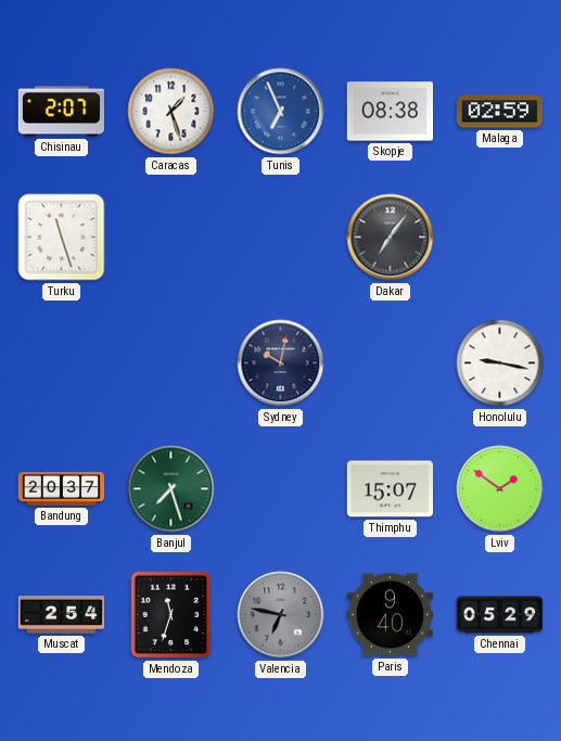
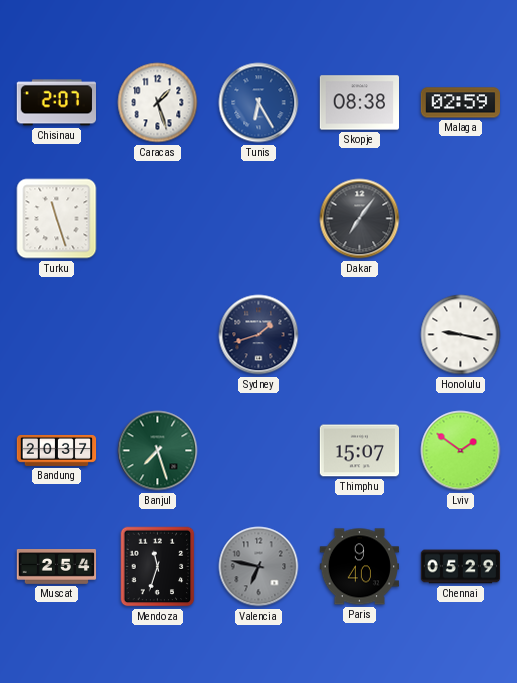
Tunis: 6:56 -> 6:25 (259, 103)
Sydney: 10:02 -> 1:42 (259, 335)
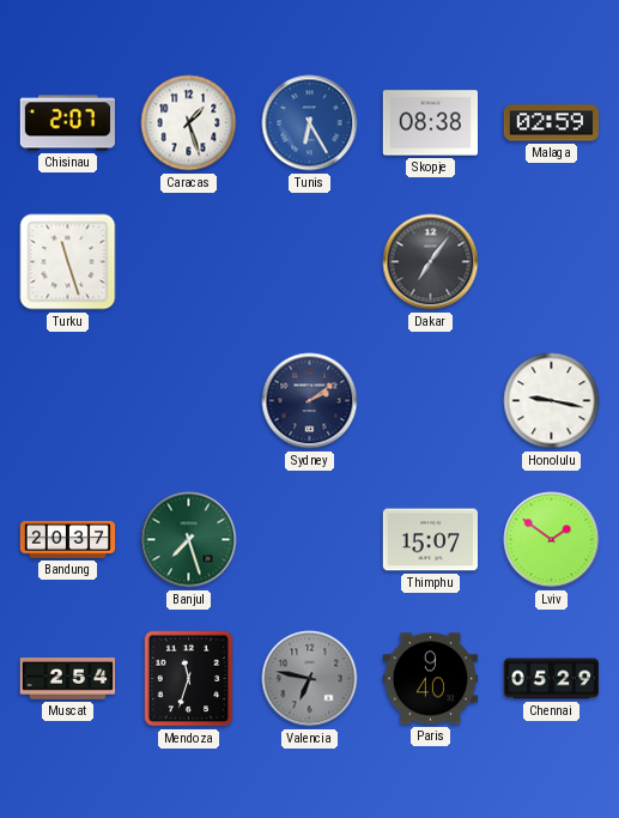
Sydney: 1:42 -> 2:09 (310, 401)
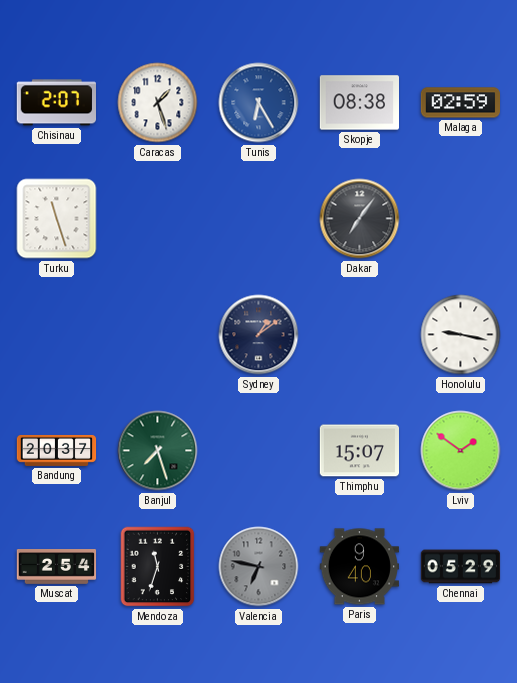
Sydney: 2:09 -> 1:09 (259, 335)
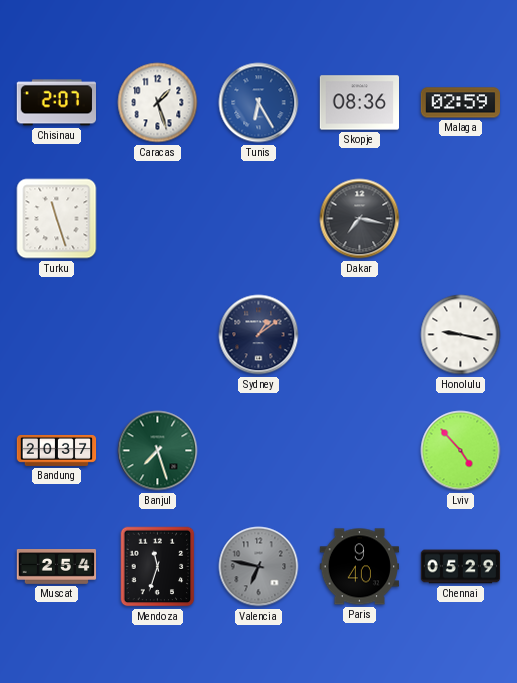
Skopje: 08:38 -> 08:36 (359, 103)
Dakar: 7:06 -> 7:17 (360, 219)
Thimphu: 15:07 -> none (359, 451)
Lviv: 1:51 -> 4:53 (461, 451)
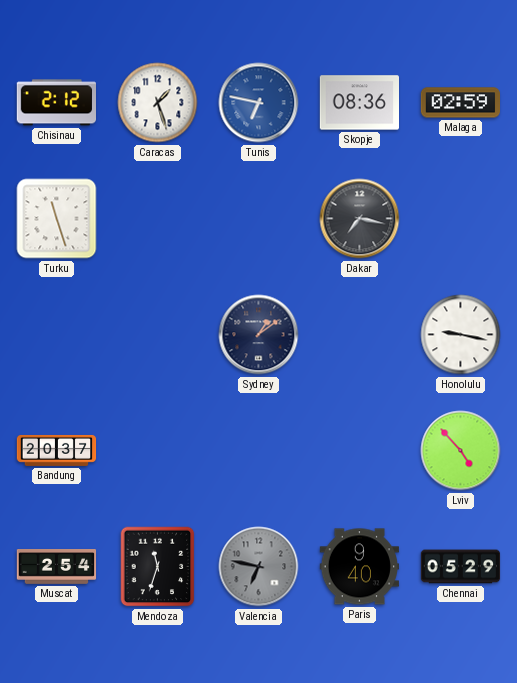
Chisinau: 2:07 -> 2:12 (56, 103)
Tunis: 6:25 -> 6:47 (259, 103)
Banjul: 7:27 -> none (158, 451)
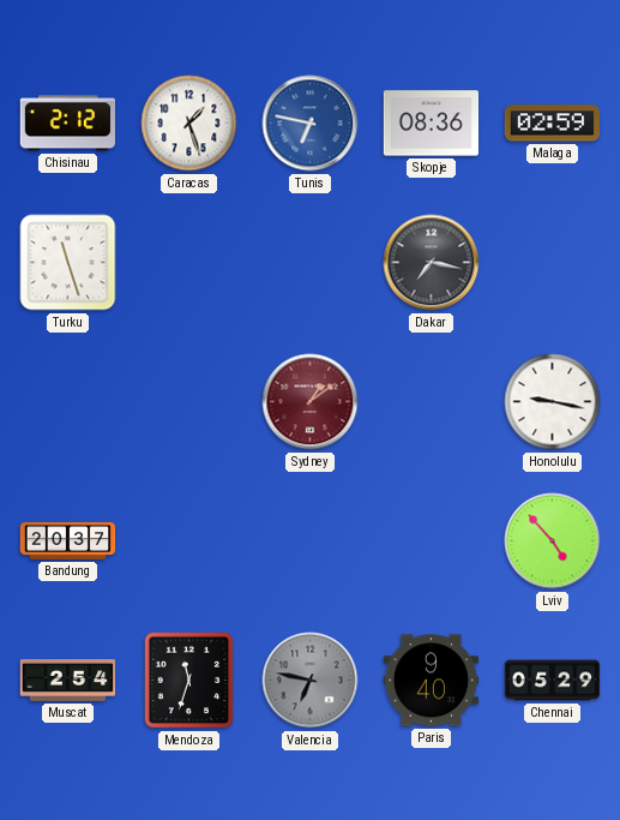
Sydney dial: navy -> burgundy (311, 402)
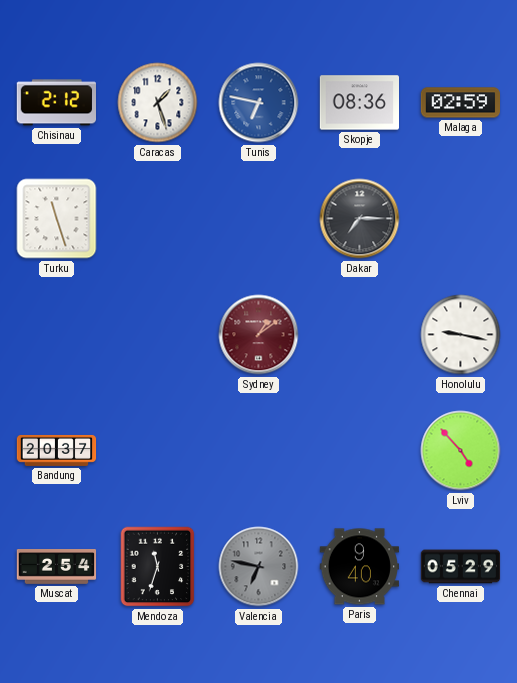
Dakar: 7:17 -> 7:15 (360, 219)
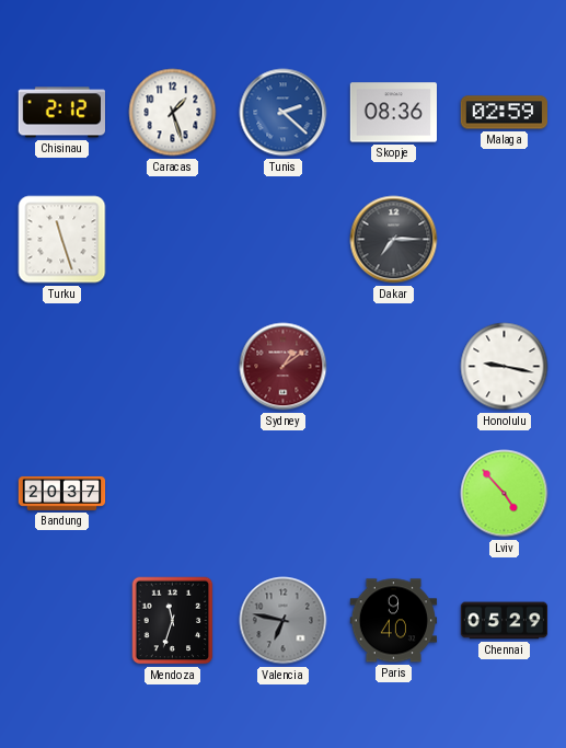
Tunis: 6:47 -> 2:22 (284, 113)
Muscat: 2:54 -> none (57, 567)
